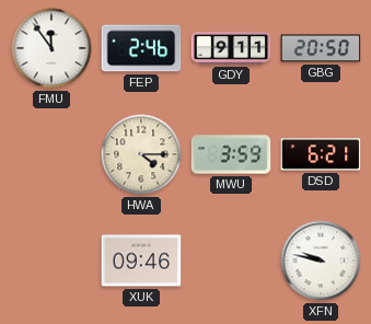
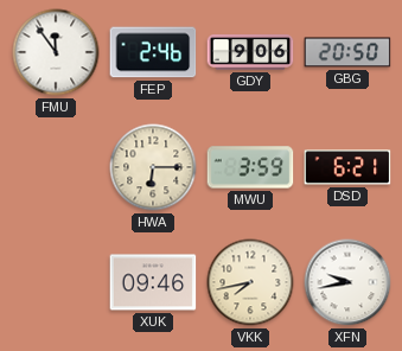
GDY: 9:11 -> 9:06 (250, 52)
HWA: 4:15 -> 6:15 (153, 167)
VKK: none -> 7:43 (250, 282)
XFN: 9:47 -> 9:43 (347, 282)
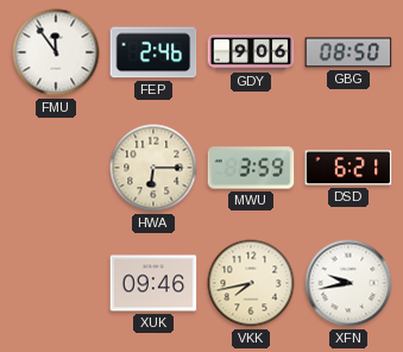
GBG: 20:50 -> 08:50 (348, 52)
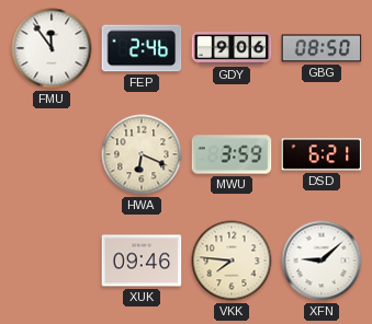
HWA: 6:15 -> 6:19 (142, 154)
VKK: 7:43 -> 7:46 (232, 261)
XFN: 9:43 -> 9:08 (322, 261)
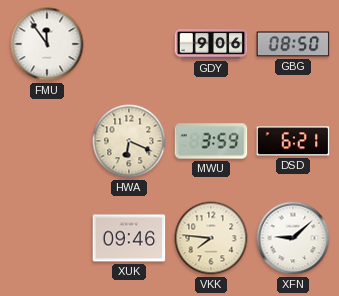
FEP: 2:46 -> none (142, 48)
